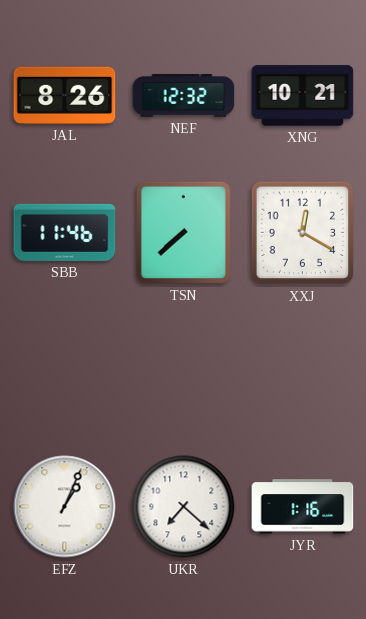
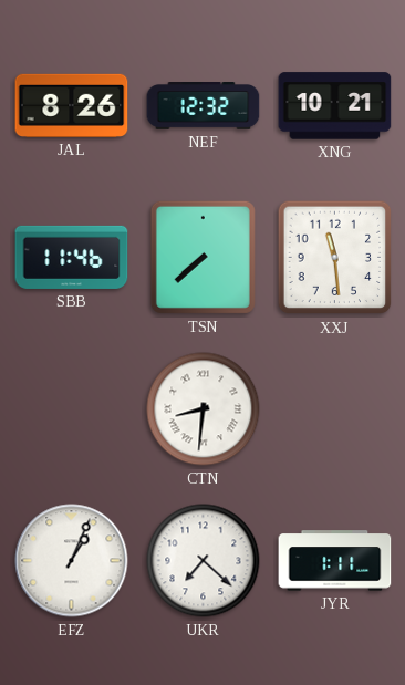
XXJ: 12:20 -> 11:29 (335, 258)
CTN: none -> 8:31 (204, 409)
JYR: 1:16 -> 1:11 (335, 561)
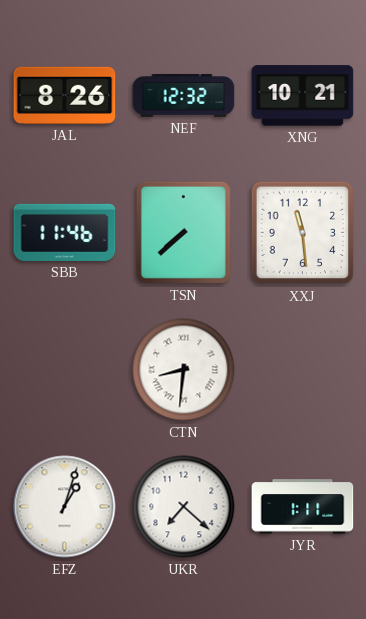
EFZ: 1:04 -> 1:03 (65, 507)
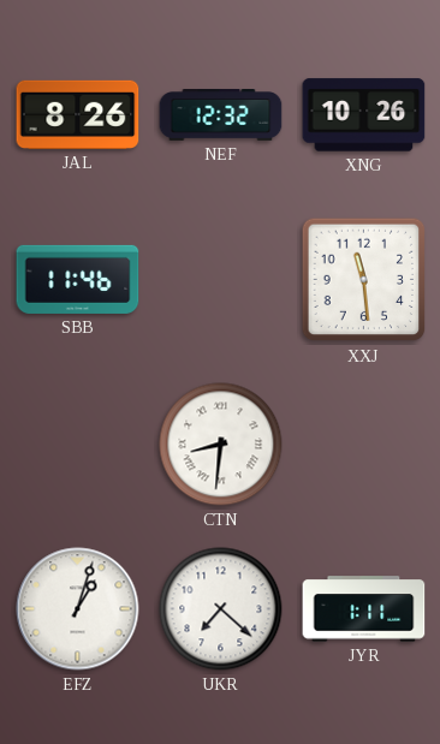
XNG: 10:21 -> 10:26 (364, 115)
TSN: 7:38 -> none (183, 232)
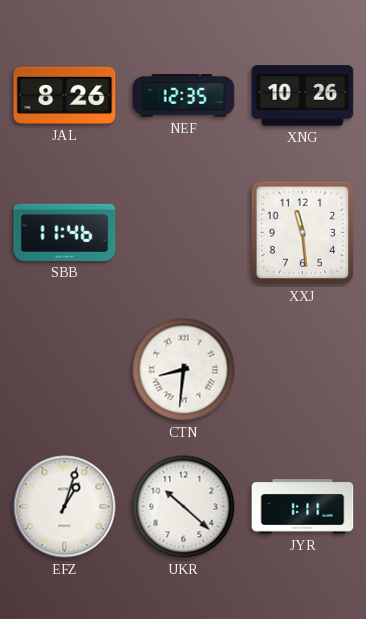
NEF: 12:32 -> 12:35 (184, 96)
UKR: 7:22 -> 10:22 (184, 507)
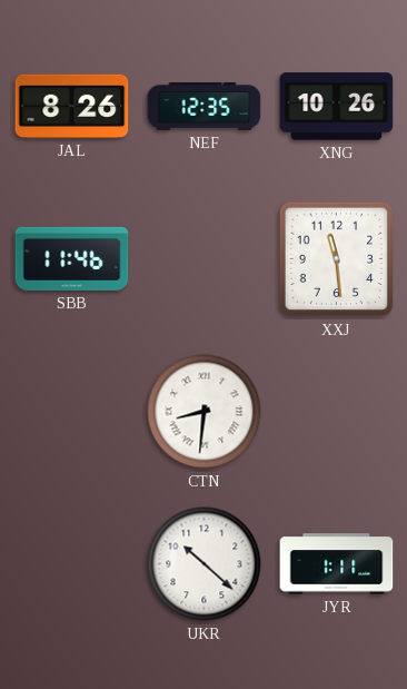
EFZ: 1:03 -> none (65, 507)
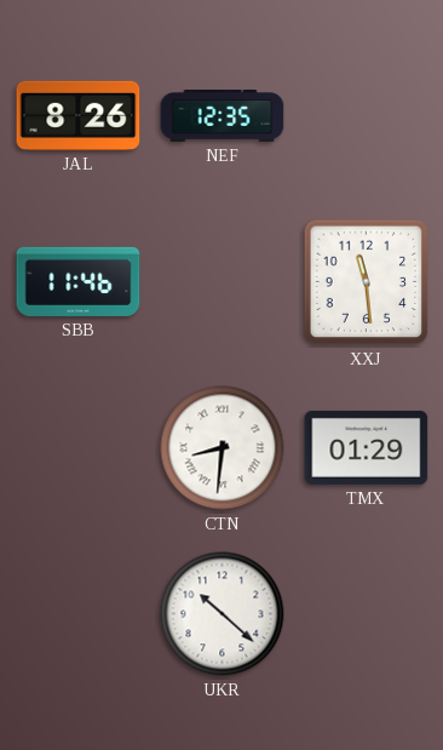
XNG: 10:26 -> none (337, 107)
TMX: none -> 01:29 (367, 447)
JYR: 1:11 -> none (337, 564)
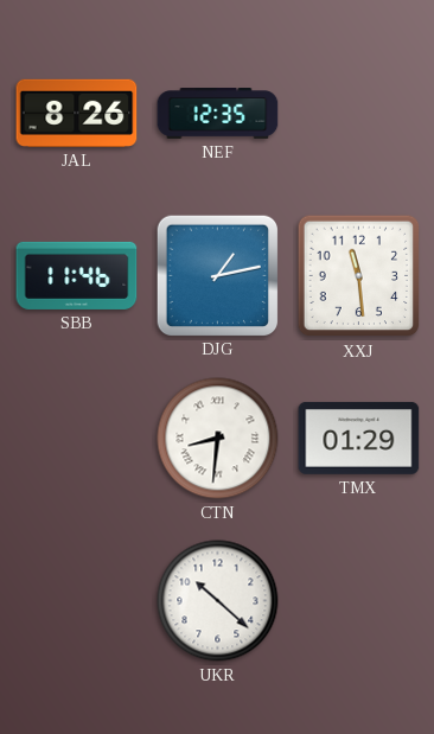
DJG: none -> 1:13 (217, 275)
